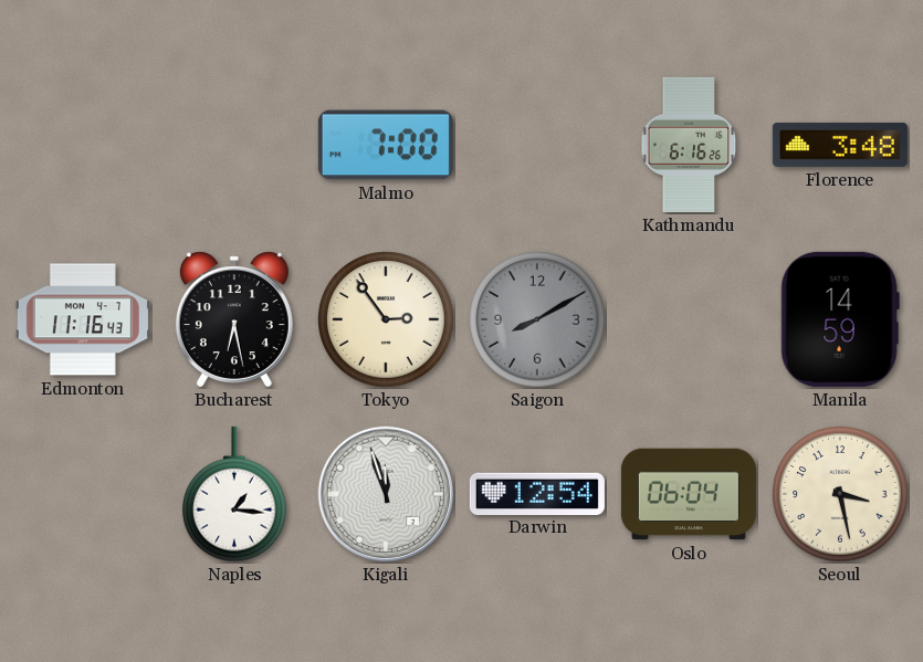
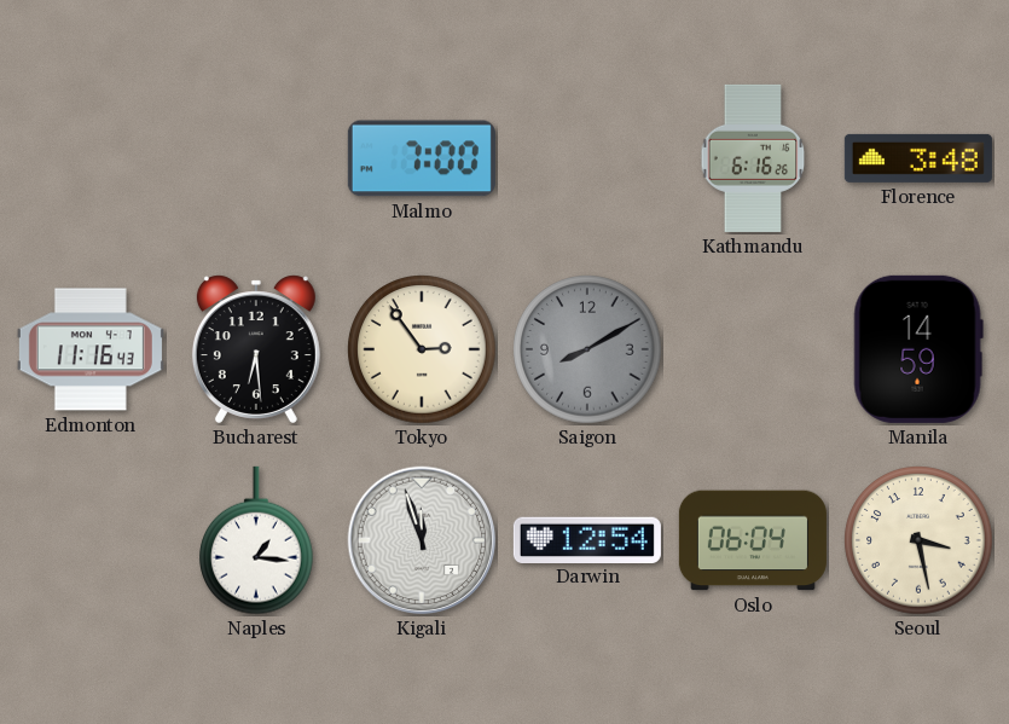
Bucharest: 6:28 -> 6:29 (256, 349)
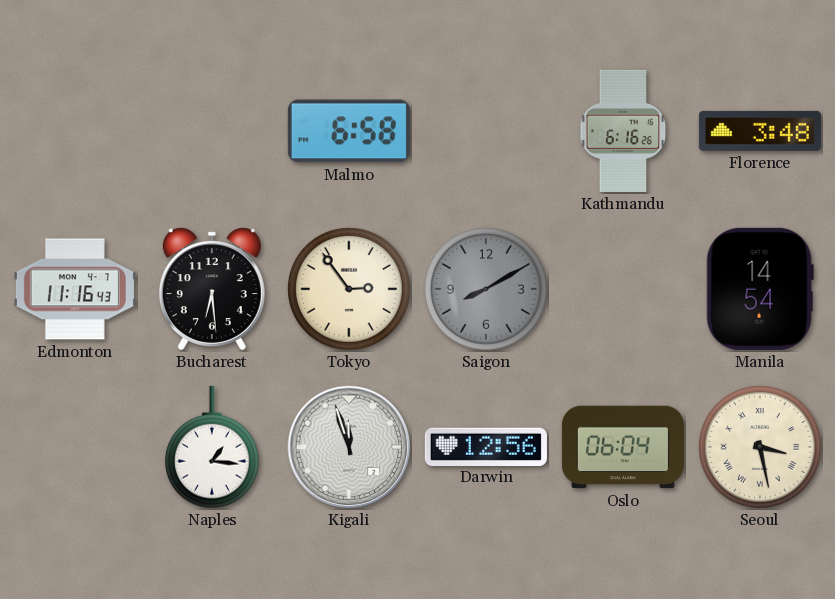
Malmo: 7:00 -> 6:58 (349, 131)
Manila: 14:59 -> 14:54 (760, 289)
Darwin: 12:54 -> 12:56 (486, 446)
Seoul numerals: Arabic -> Roman (760, 447)
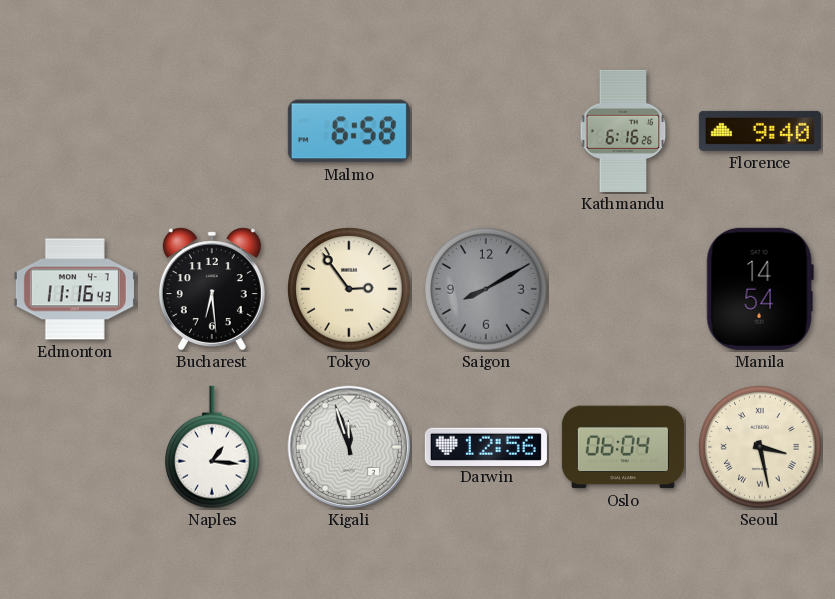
Florence: 3:48 -> 9:40 (760, 131)
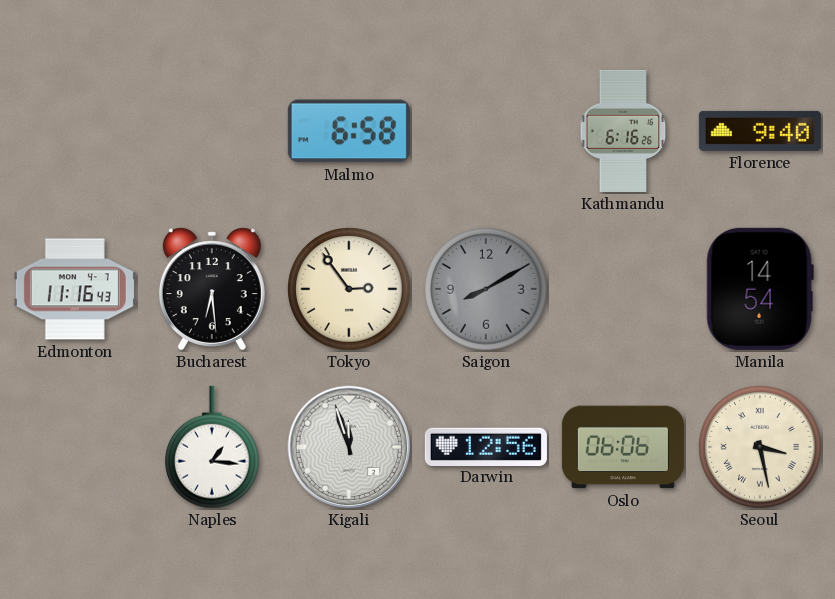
Oslo: 06:04 -> 06:06 (623, 447)
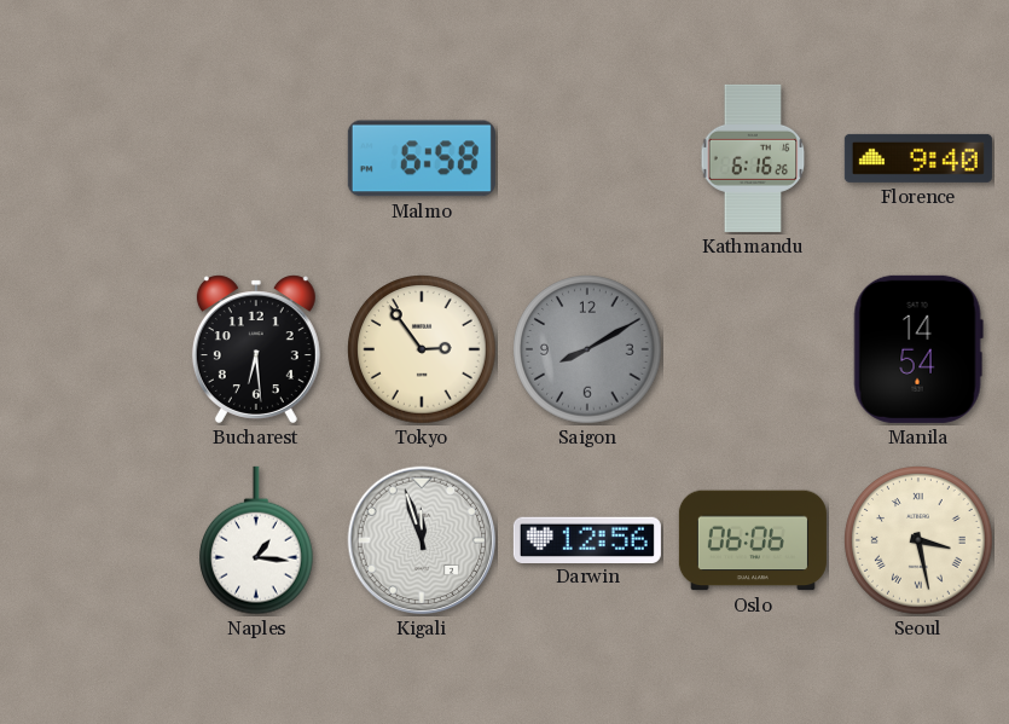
Edmonton: 11:16 -> none (75, 289)
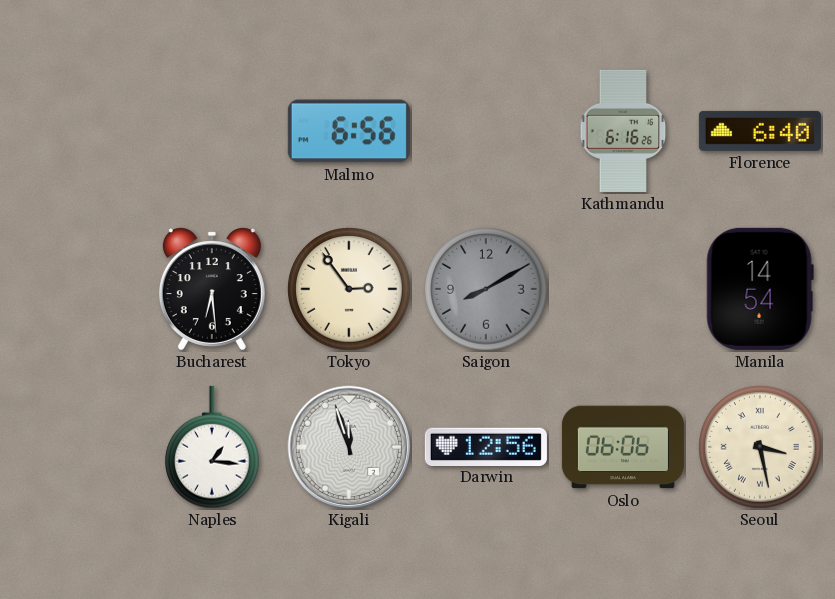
Malmo: 6:58 -> 6:56 (349, 131)
Florence: 9:40 -> 6:40 (760, 131)
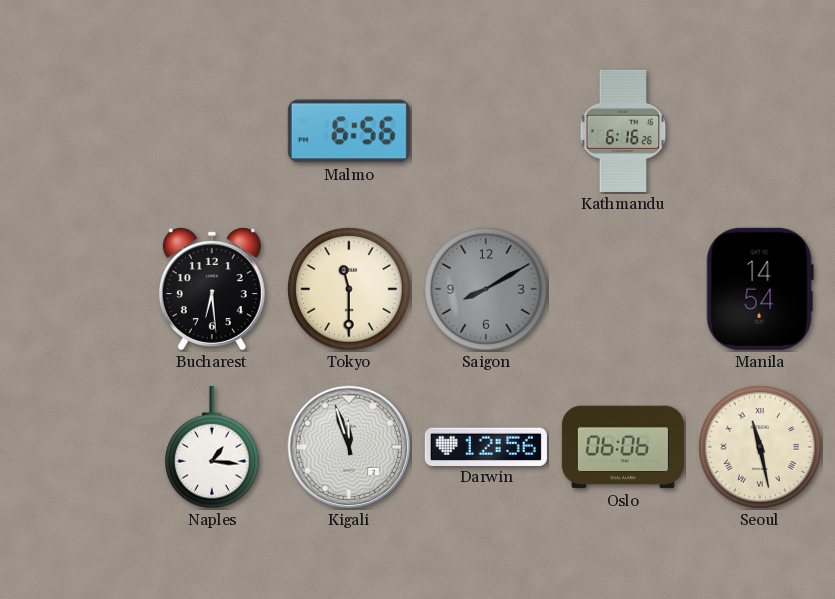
Florence: 6:40 -> none (760, 131)
Tokyo: 2:54 -> 11:30 (349, 289)
Seoul: 3:28 -> 11:28 (760, 447)
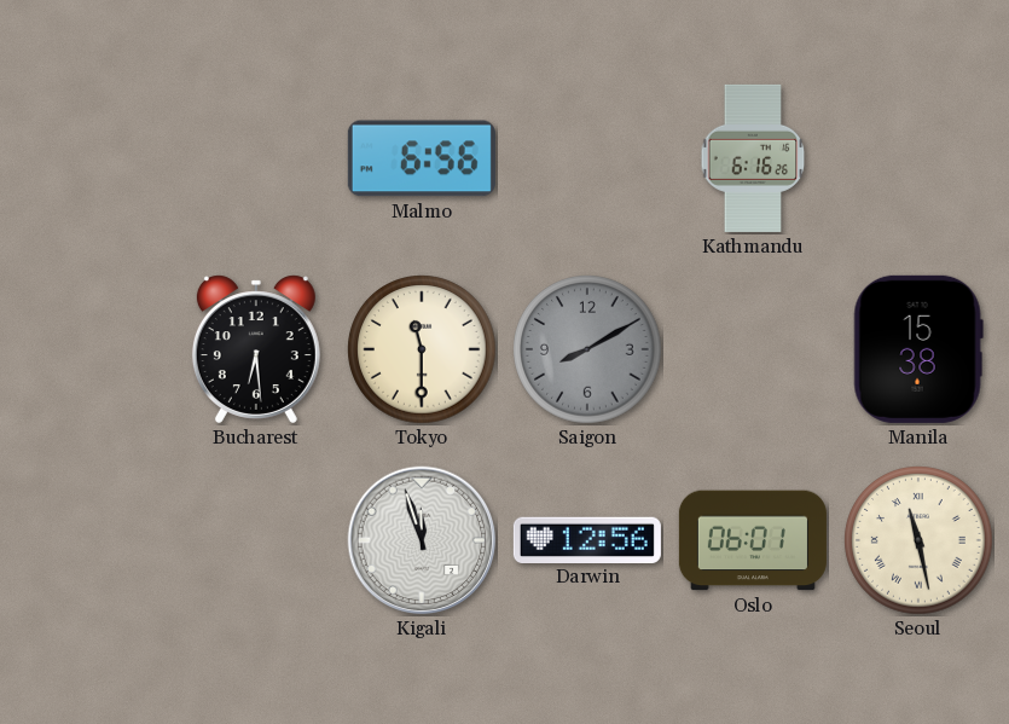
Manila: 14:54 -> 15:38 (918, 349)
Naples: 1:16 -> none (213, 447)
Oslo: 06:06 -> 06:01 (753, 540)
